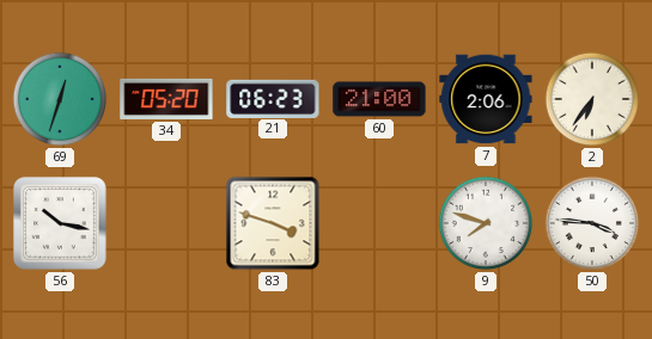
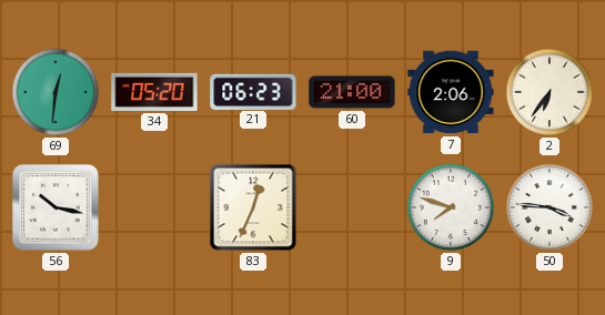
69: 12:33 -> 12:31 (56, 92)
83: 3:48 -> 12:34 (253, 207)
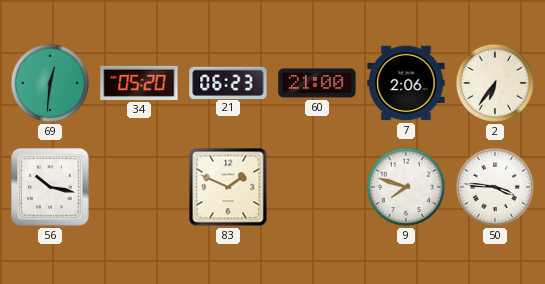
83: 12:34 -> 1:49 (228, 187)
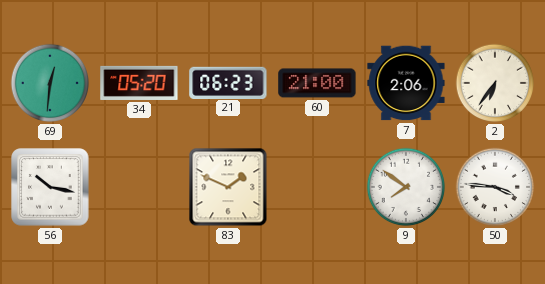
9: 7:48 -> 7:51 (406, 187)
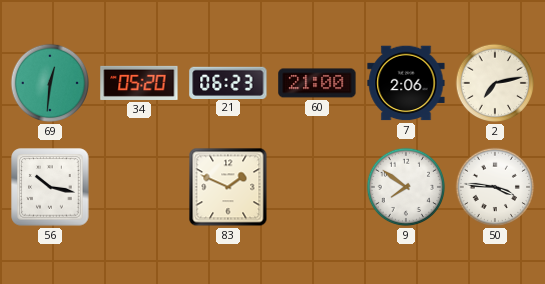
2: 6:36 -> 7:13 (495, 83)
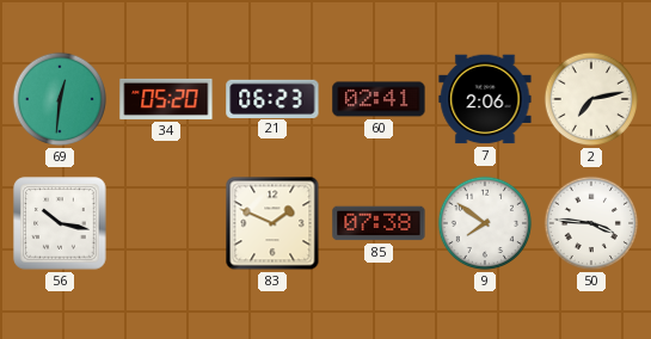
60: 21:00 -> 02:41 (379, 99)
85: none -> 07:38 (379, 223)
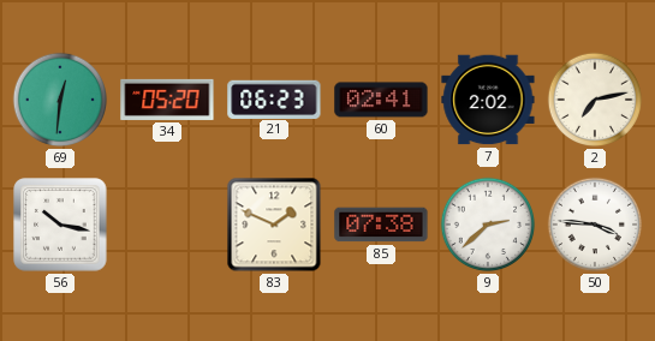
7: 2:06 -> 2:02 (488, 100)
9: 7:51 -> 2:38 (488, 225)
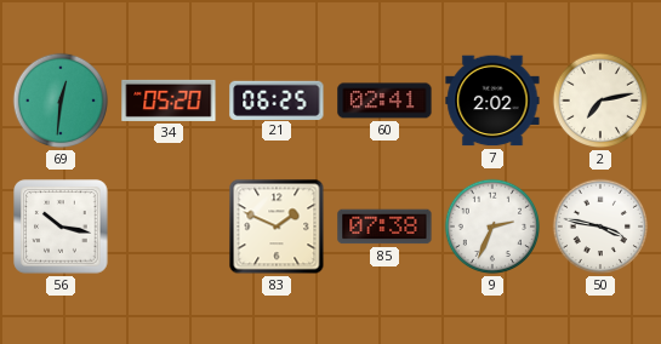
21: 06:23 -> 06:25 (277, 99)
9: 2:38 -> 2:34 (492, 227)
50: 3:46 -> 3:47 (600, 227)
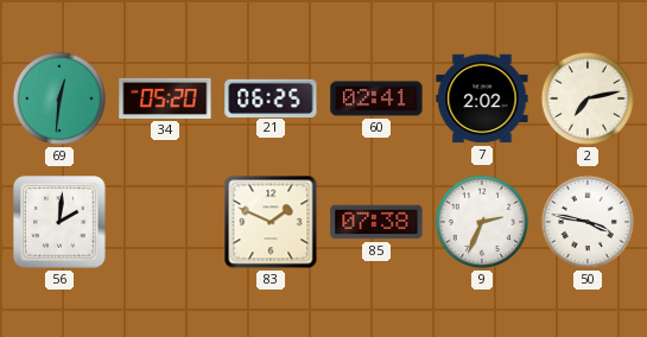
56: 10:17 -> 2:01 (59, 222)
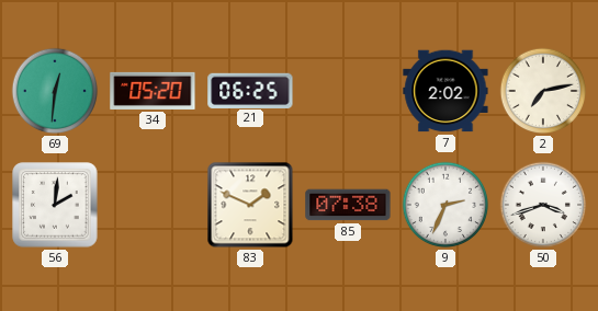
60: 02:41 -> none (376, 98)
50: 3:47 -> 3:42 (543, 205)
